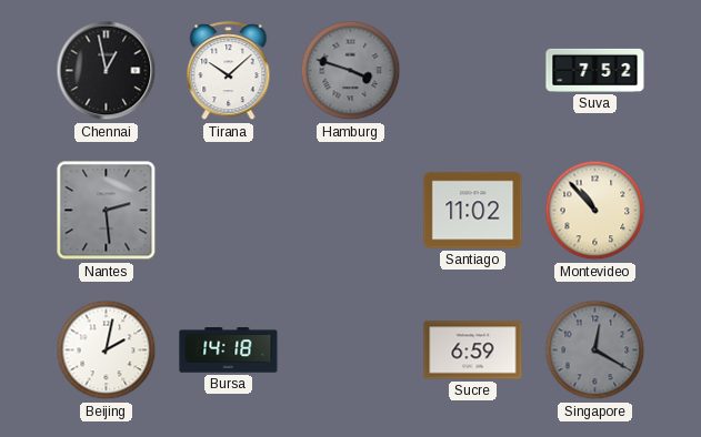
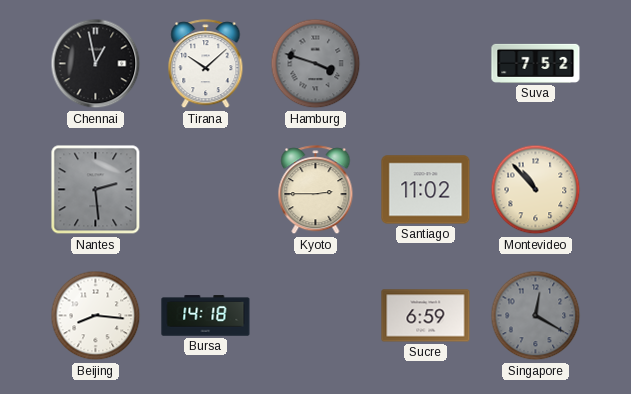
Kyoto: none -> 2:45 (316, 190)
Beijing: 2:02 -> 8:16 (96, 316)
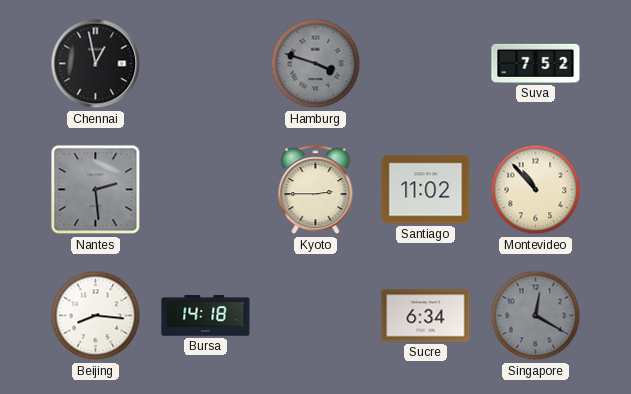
Tirana: 10:08 -> none (206, 64)
Sucre: 6:59 -> 6:34 (426, 316)
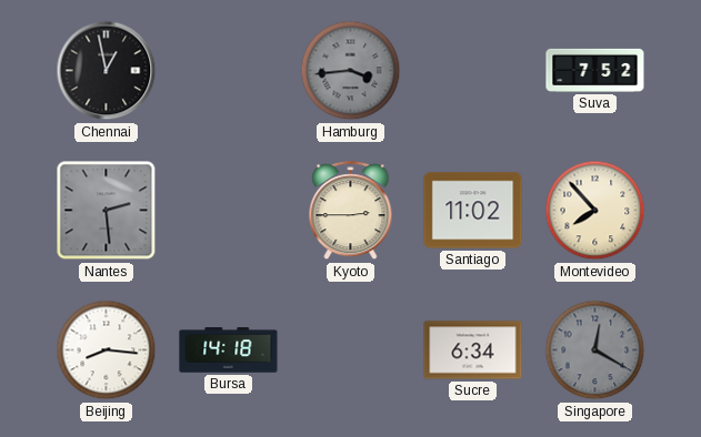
Hamburg: 3:48 -> 3:44 (351, 71)
Montevideo: 10:53 -> 7:53 (595, 211)
